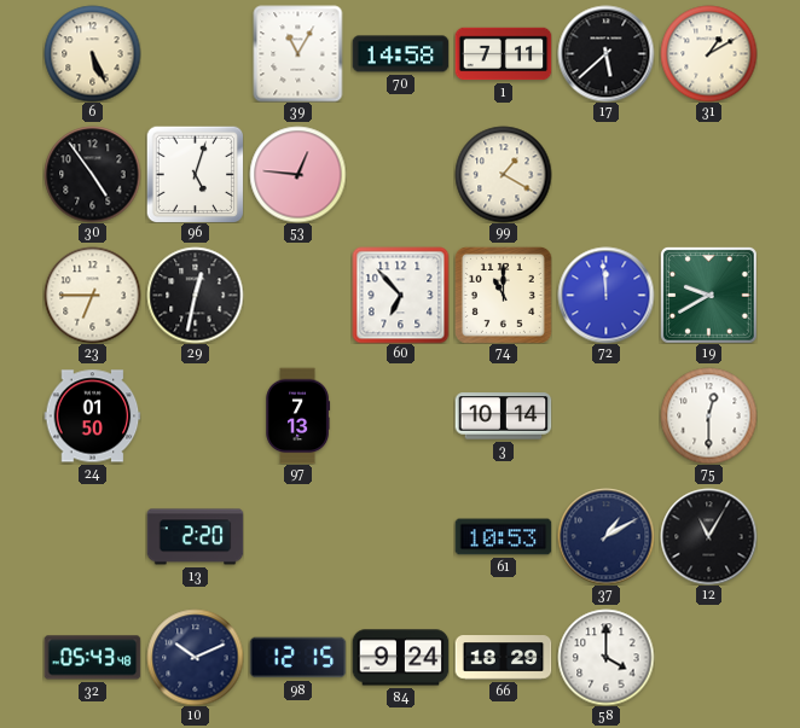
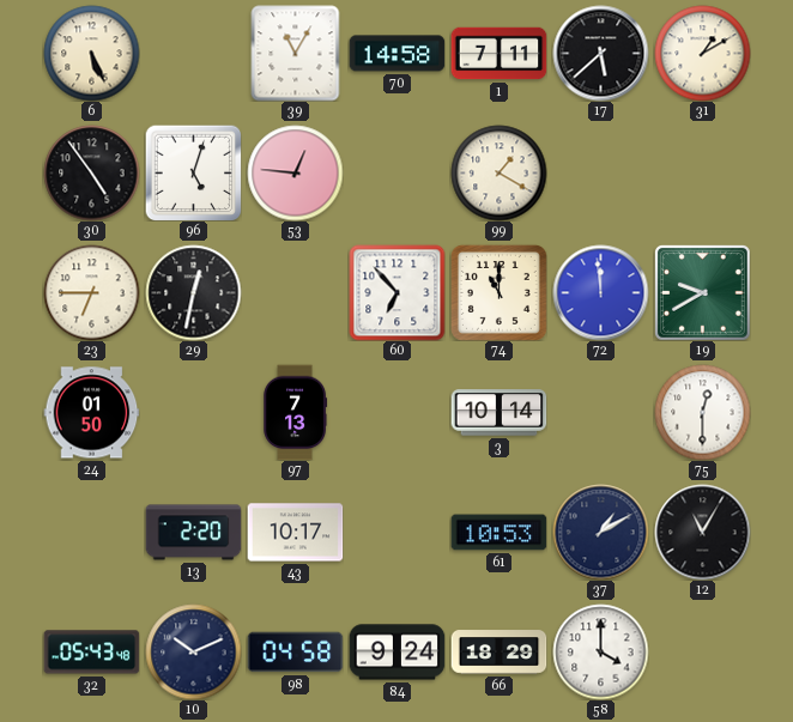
43: none -> 10:17 (295, 533)
98: 12:15 -> 04:58 (295, 653)
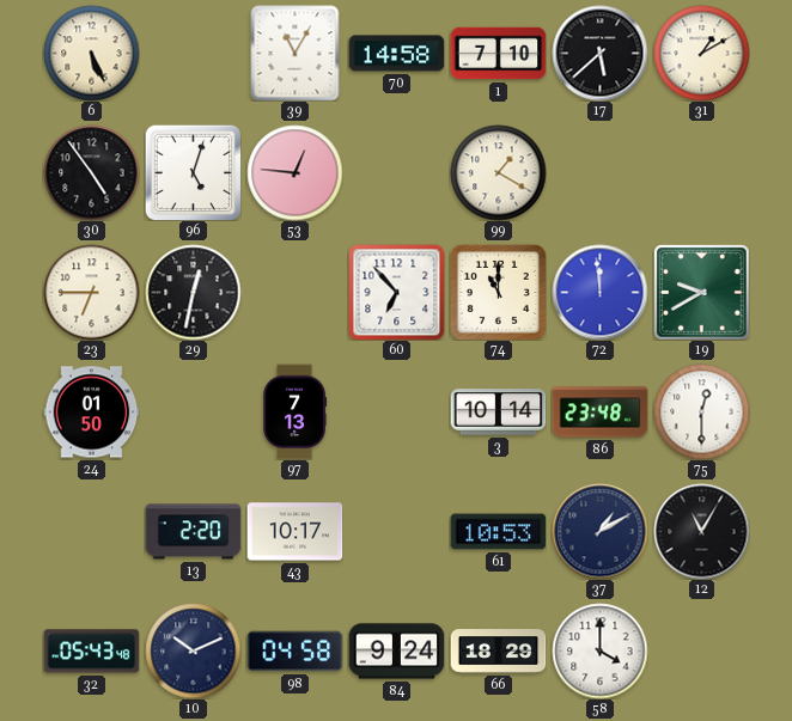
1: 7:11 -> 7:10 (498, 54)
86: none -> 23:48 (599, 413)
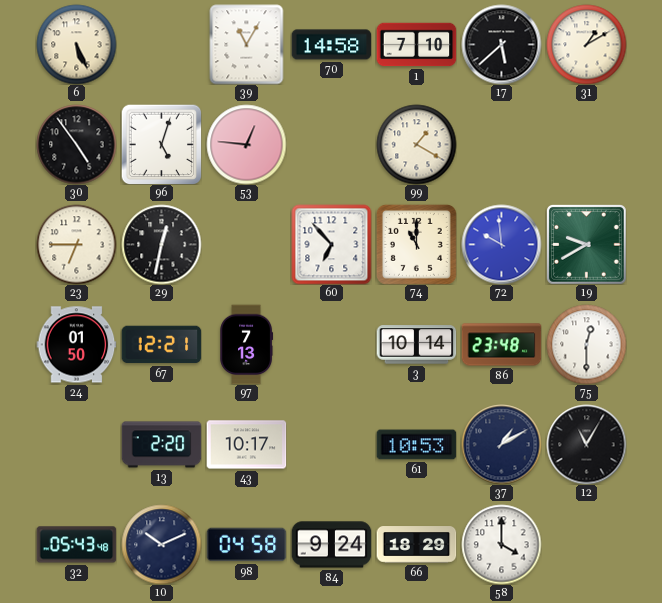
72: 11:59 -> 9:59 (501, 244)
67: none -> 12:21 (161, 345)
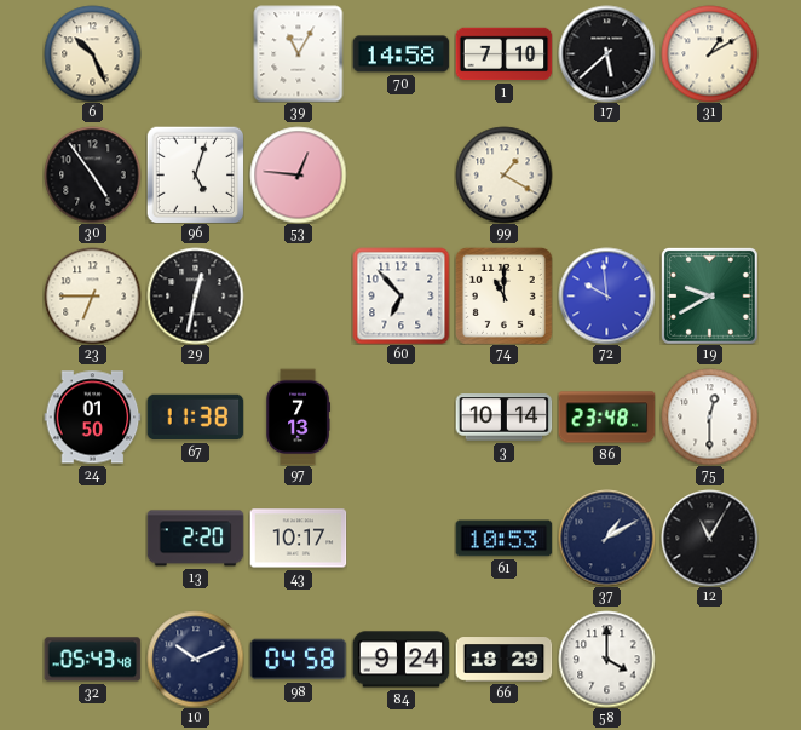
6: 5:26 -> 10:26 (92, 53)
67: 12:21 -> 11:38 (195, 418)
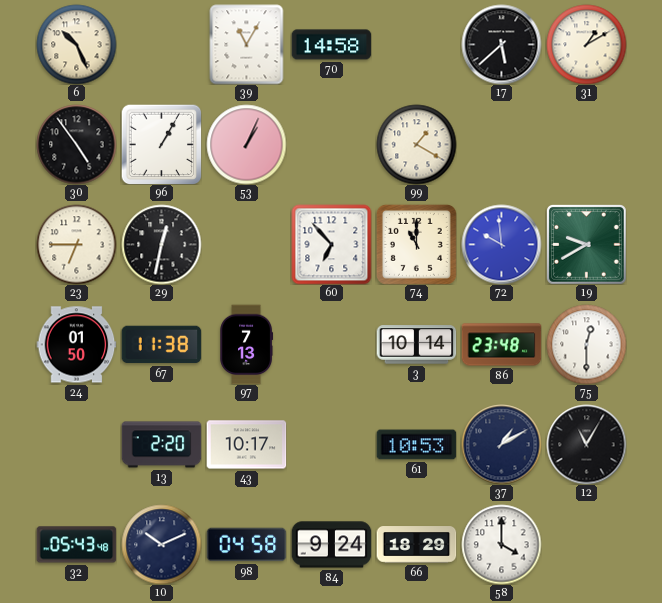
1: 7:10 -> none (503, 54)
96: 5:03 -> 1:05 (161, 144)
53: 12:46 -> 1:04 (246, 144)
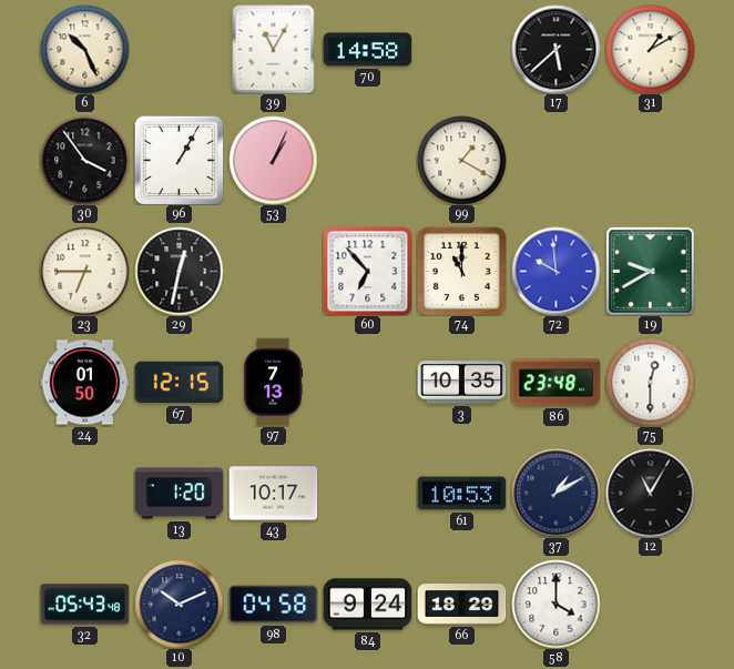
30: 4:54 -> 3:54 (84, 160)
67: 11:38 -> 12:15 (179, 383)
3: 10:14 -> 10:35 (461, 383)
13: 2:20 -> 1:20 (179, 494)
